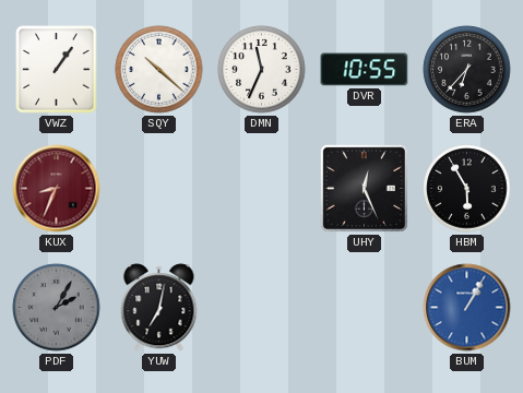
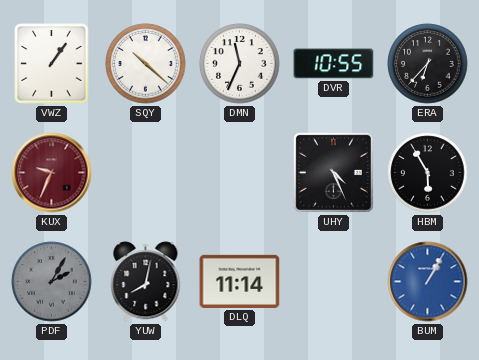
KUX: 8:34 -> 9:34 (52, 173)
UHY: 12:26 -> 4:26 (333, 172)
YUW: 7:02 -> 8:02 (146, 282)
DLQ: none -> 11:14 (240, 281)
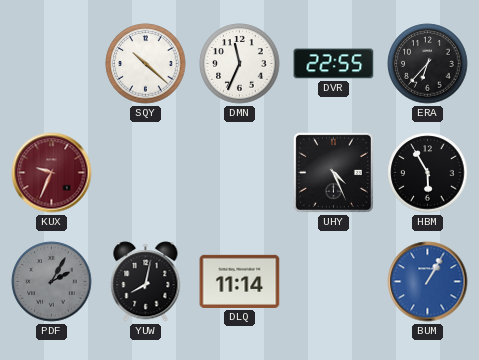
VWZ: 1:06 -> none (52, 64)
DVR: 10:55 -> 22:55 (334, 64)
